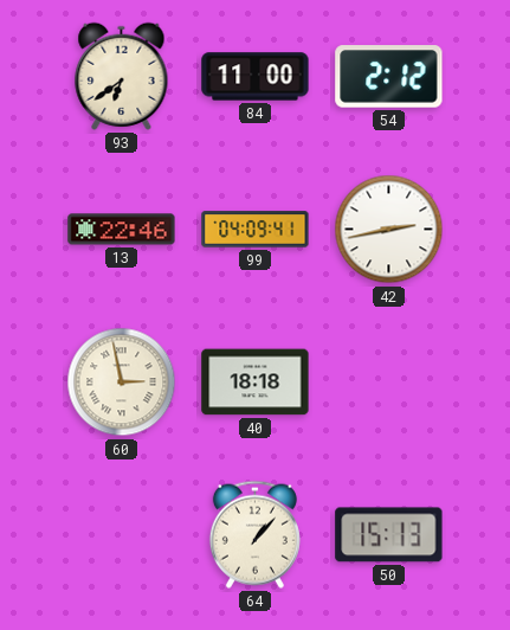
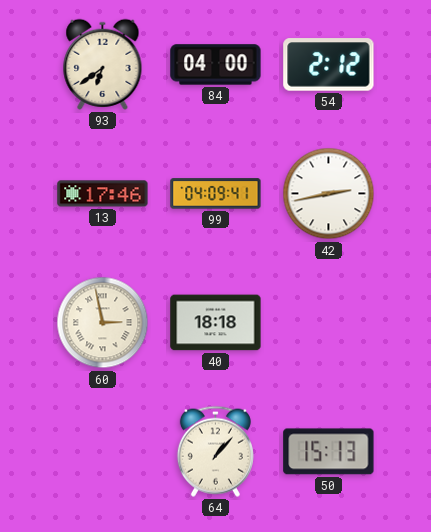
84: 11:00 -> 04:00 (216, 65)
13: 22:46 -> 17:46 (103, 194)
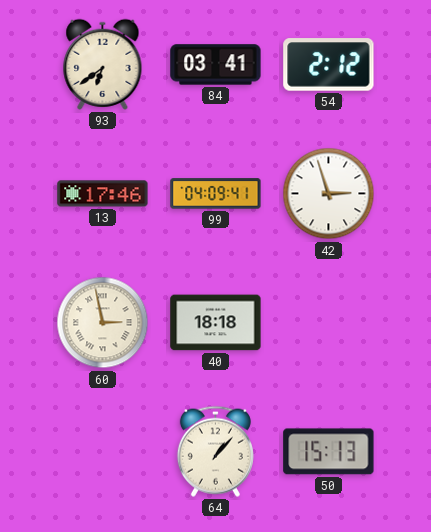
84: 04:00 -> 03:41 (216, 65)
42: 2:43 -> 2:57 (329, 194)
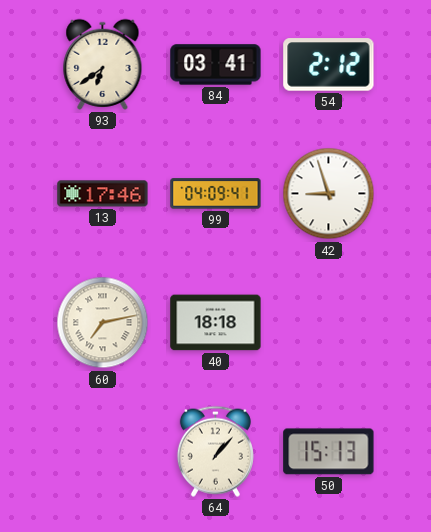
42: 2:57 -> 8:57 (329, 194)
60: 2:58 -> 7:13 (103, 323)
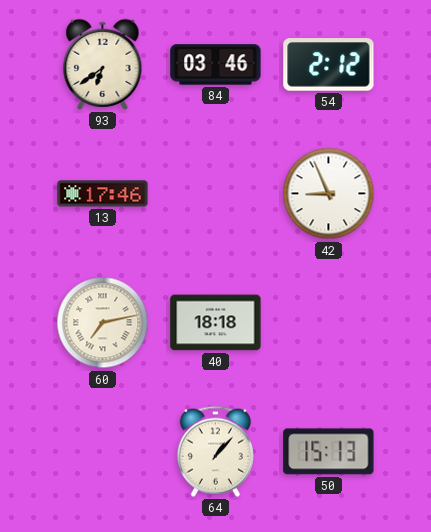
84: 03:41 -> 03:46 (216, 65)
99: 04:09 -> none (216, 194)
42: 8:57 -> 8:56 (329, 194)
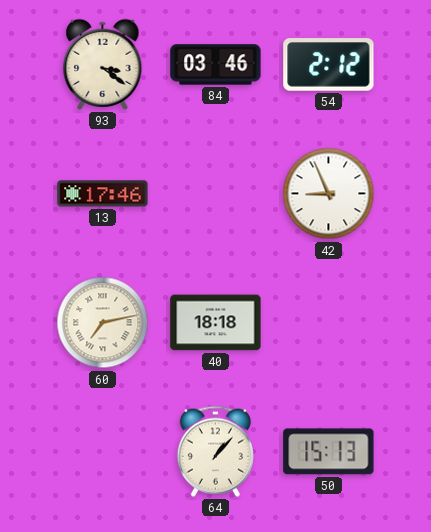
93: 6:39 -> 3:21 (103, 64)
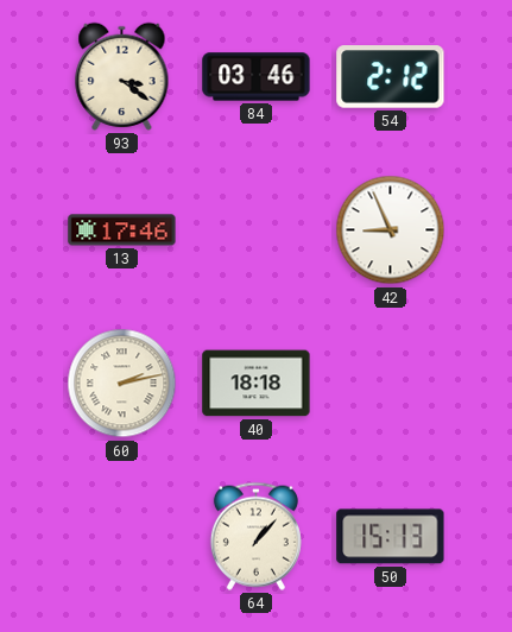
60: 7:13 -> 2:13 (122, 384)
